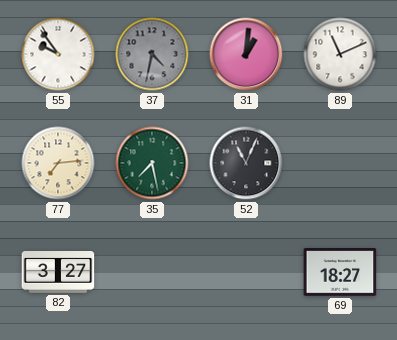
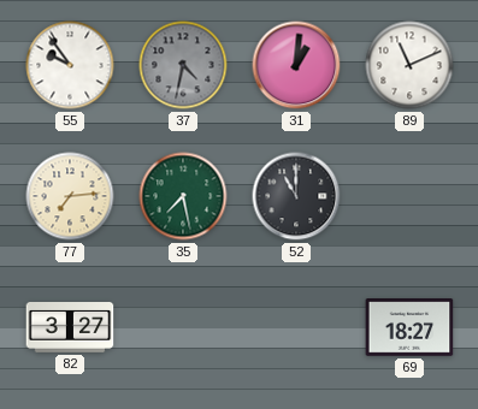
52: 11:04 -> 11:00 (296, 196)
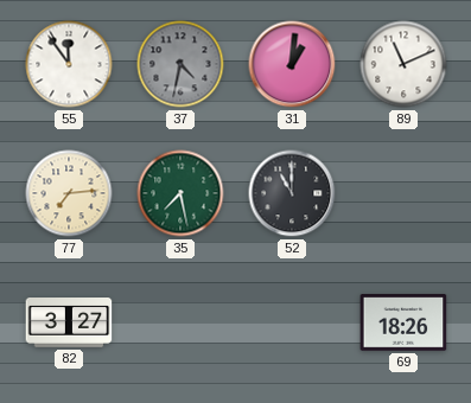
55: 9:54 -> 11:54 (69, 64)
69: 18:27 -> 18:26 (403, 322)
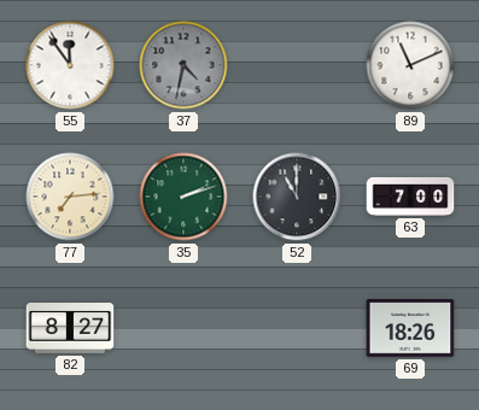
31: 1:01 -> none (292, 64)
35: 7:28 -> 2:12 (183, 197)
63: none -> 7:00 (410, 197)
82: 3:27 -> 8:27 (70, 329)
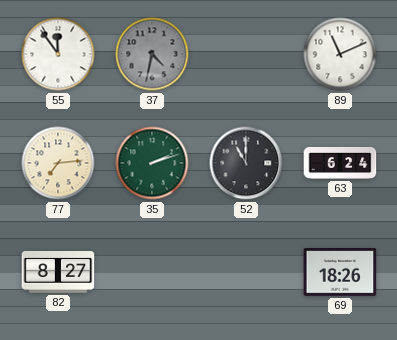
63: 7:00 -> 6:24 (340, 163)
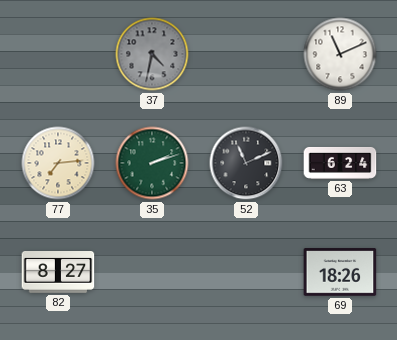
55: 11:54 -> none (58, 54)
52: 11:00 -> 11:11 (246, 163)
